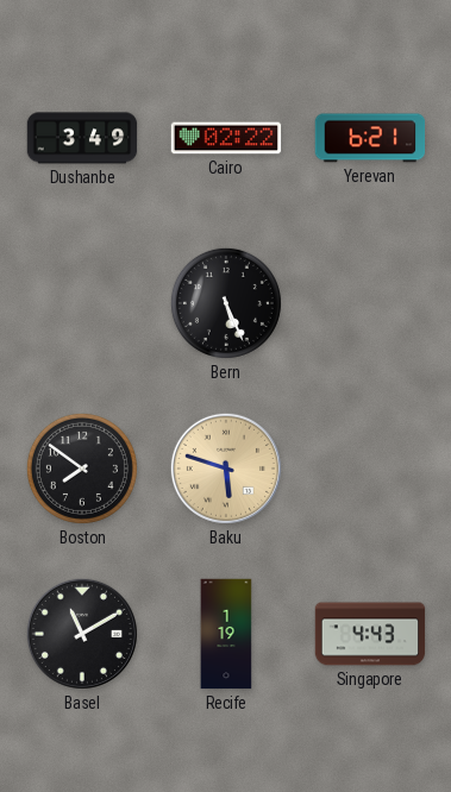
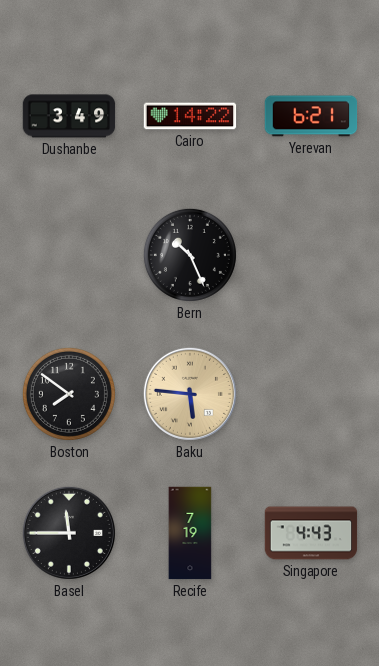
Cairo: 02:22 -> 14:22 (190, 116)
Bern: 5:26 -> 10:26 (190, 255)
Baku: 5:48 -> 5:46 (190, 394)
Basel: 11:10 -> 11:45 (69, 533)
Recife: 1:19 -> 7:19 (190, 533)
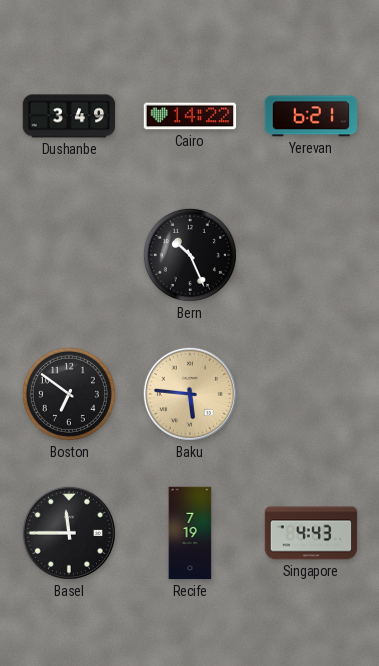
Boston: 7:51 -> 6:51 (69, 394)
